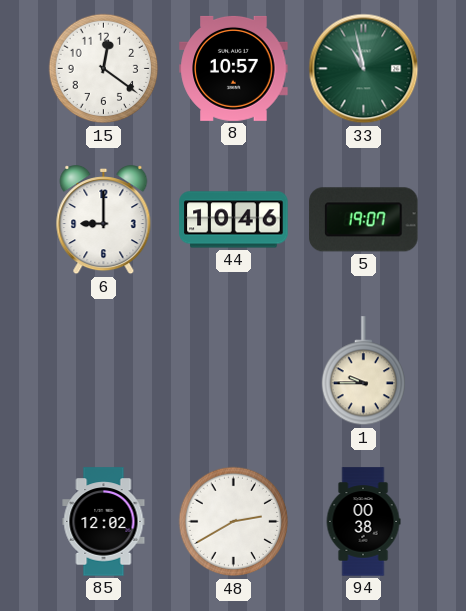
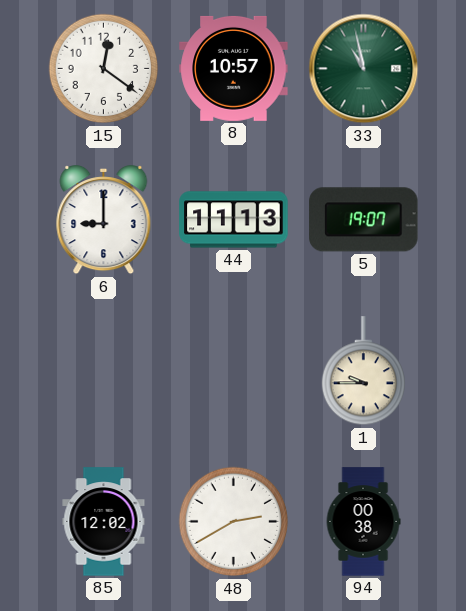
44: 10:46 -> 11:13 (234, 220)
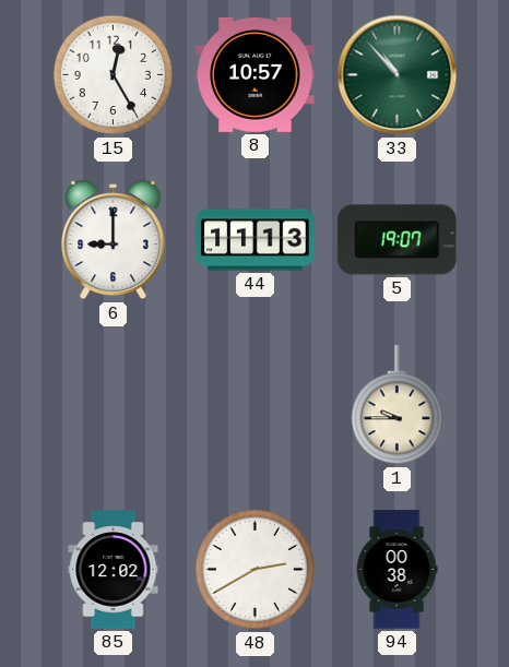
15: 12:21 -> 12:25 (114, 75)
33: 10:58 -> 10:53 (398, 75)
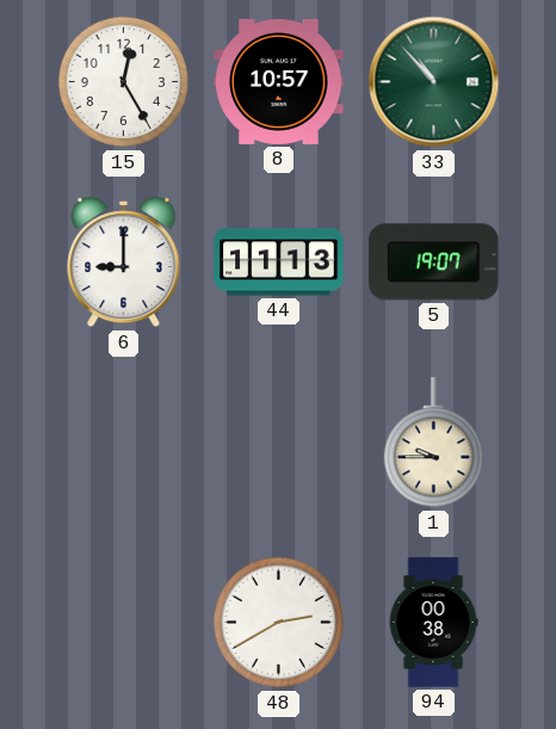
85: 12:02 -> none (114, 570)
